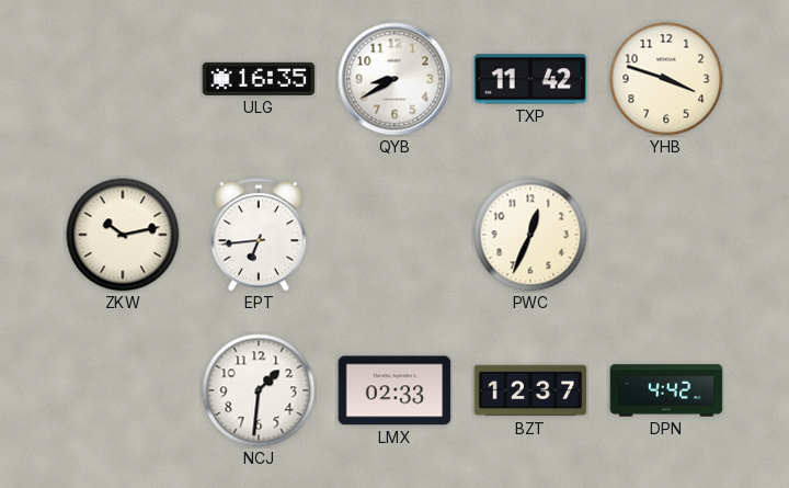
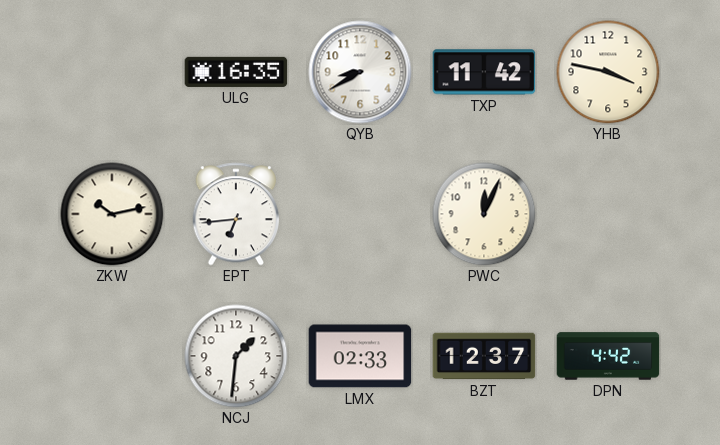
YHB: 3:48 -> 3:47 (608, 72)
PWC: 12:34 -> 12:04 (484, 214)
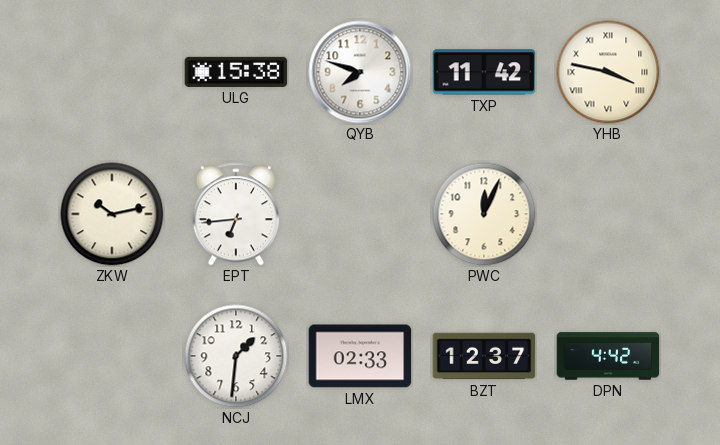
ULG: 16:35 -> 15:38 (236, 72)
QYB: 8:40 -> 7:48 (360, 72)
YHB numerals: Arabic -> Roman (608, 72)
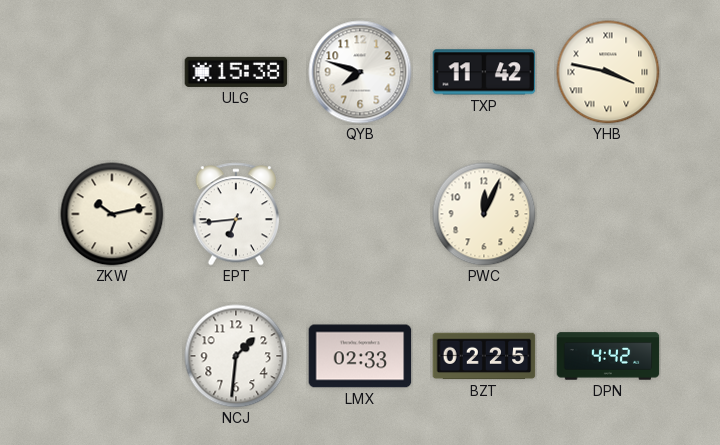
BZT: 12:37 -> 02:25 (484, 356)
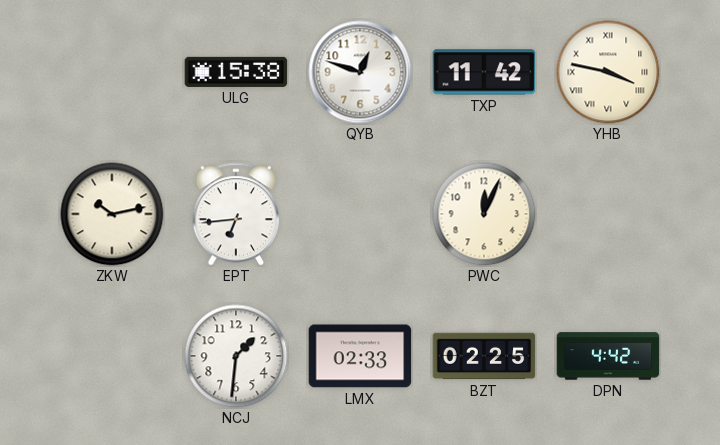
QYB: 7:48 -> 12:48 (360, 72)
